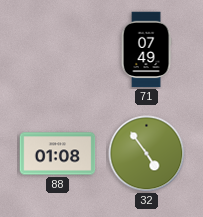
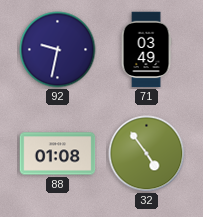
92: none -> 9:32 (58, 50)
71: 07:49 -> 03:49 (146, 50)
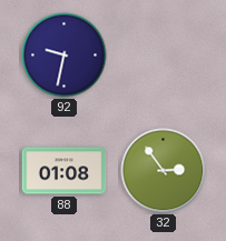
71: 03:49 -> none (146, 50)
32: 4:54 -> 2:54 (164, 171)
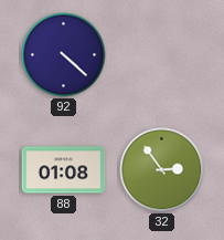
92: 9:32 -> 4:22 (64, 55)
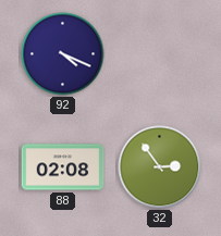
92: 4:22 -> 4:19 (63, 54)
88: 01:08 -> 02:08 (63, 167)
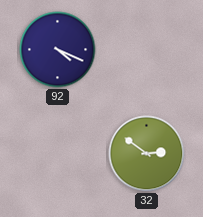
88: 02:08 -> none (63, 167)
32: 2:54 -> 2:51 (147, 154)
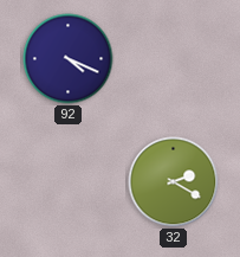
32: 2:51 -> 2:20 (174, 182)
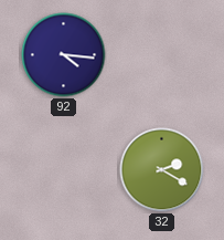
92: 4:19 -> 4:16 (64, 55)
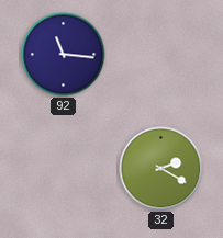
92: 4:16 -> 11:16 (64, 55)
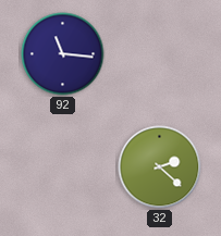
32: 2:20 -> 2:22 (160, 167)
